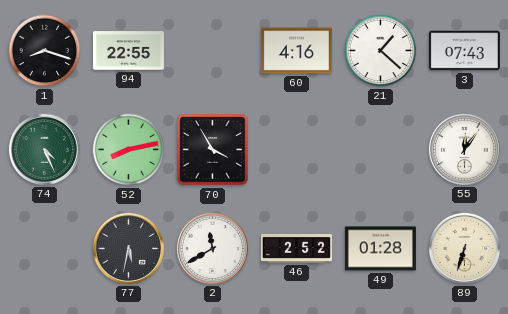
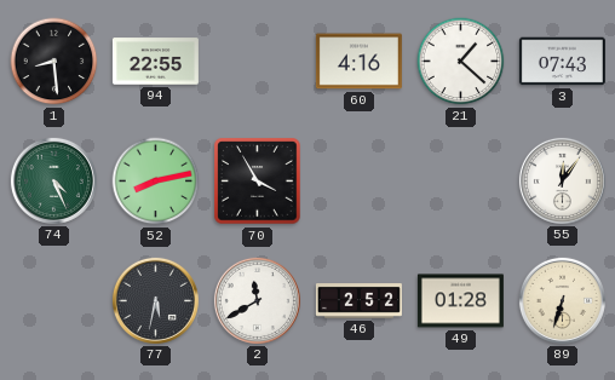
1: 8:18 -> 8:29 (54, 62)
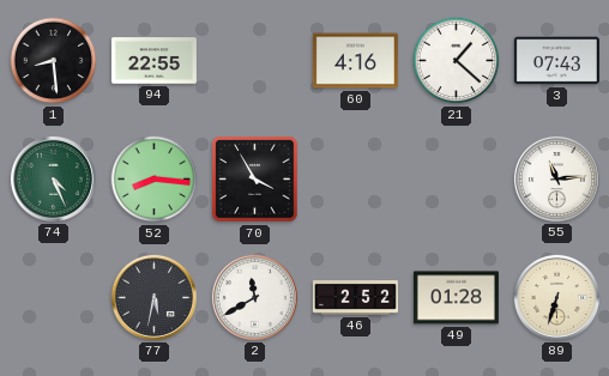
52: 8:13 -> 8:16 (155, 180)
55: 12:06 -> 11:14 (556, 178)
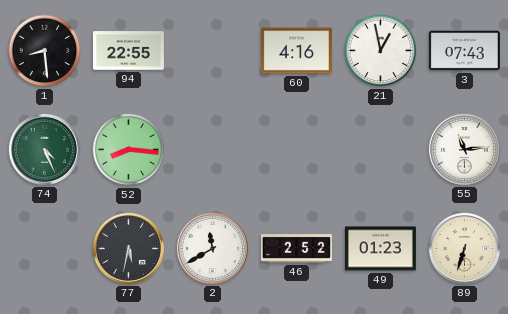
21: 1:22 -> 12:58 (381, 51)
70: 3:55 -> none (255, 180)
49: 01:28 -> 01:23 (380, 249)
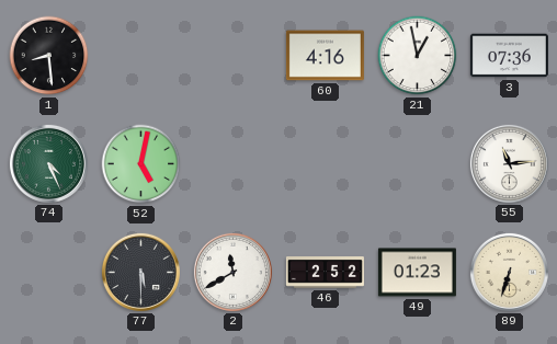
94: 22:55 -> none (128, 51)
3: 07:43 -> 07:36 (509, 56)
52: 8:16 -> 5:02 (141, 164)
77: 5:32 -> 5:30 (140, 272)
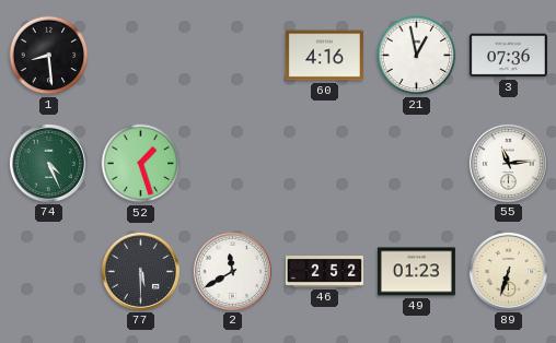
52: 5:02 -> 1:27 (141, 164)
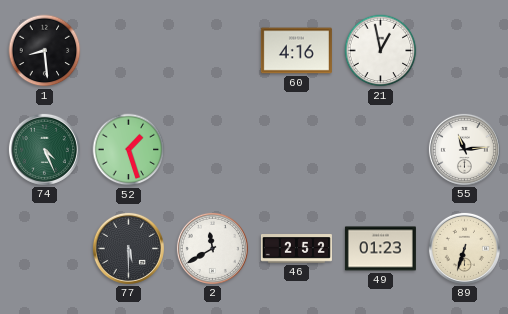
3: 07:36 -> none (508, 56)
